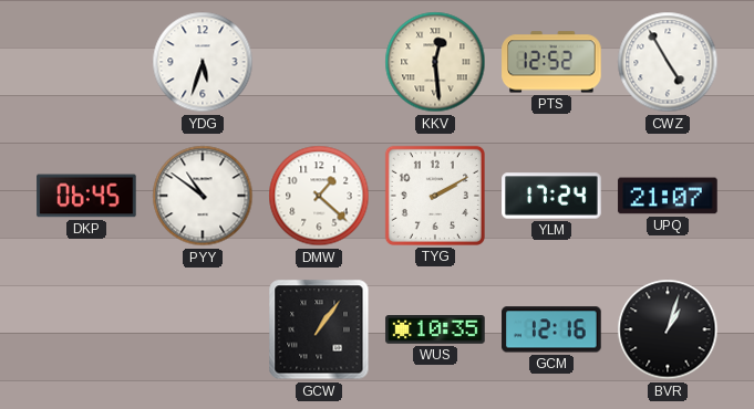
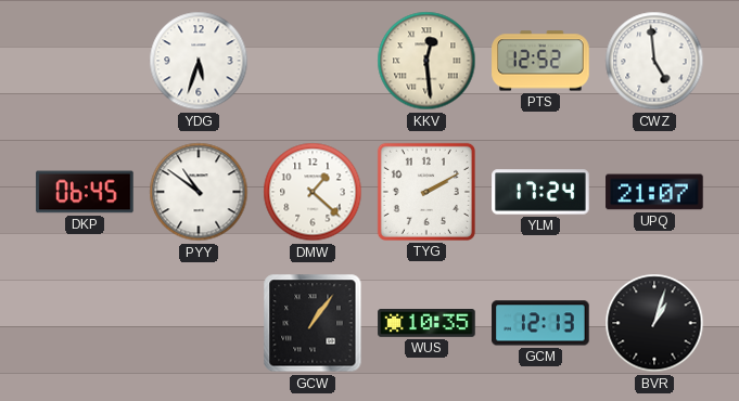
CWZ: 4:55 -> 4:59 (654, 61)
GCM: 12:16 -> 12:13 (540, 323)
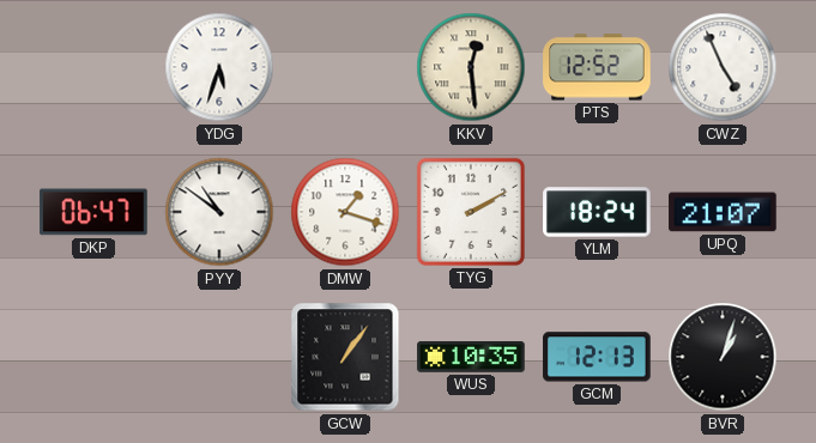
CWZ: 4:59 -> 4:56 (723, 67)
DKP: 06:45 -> 06:47 (93, 212)
DMW: 1:22 -> 1:18 (345, 212)
YLM: 17:24 -> 18:24 (597, 212)
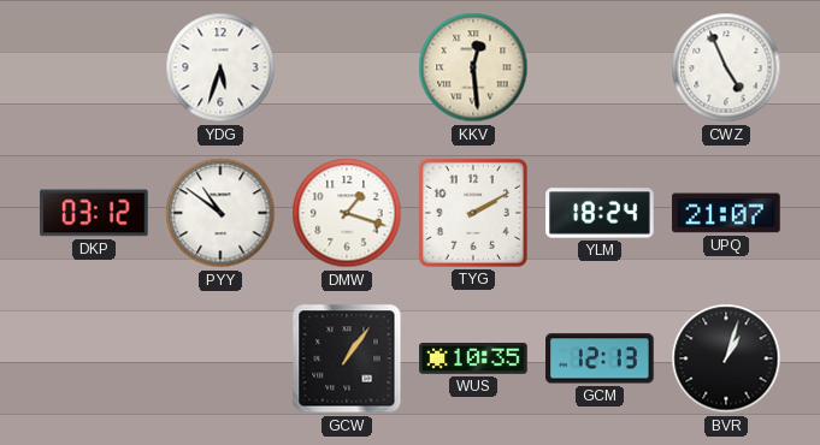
PTS: 12:52 -> none (597, 67)
DKP: 06:47 -> 03:12 (94, 213)
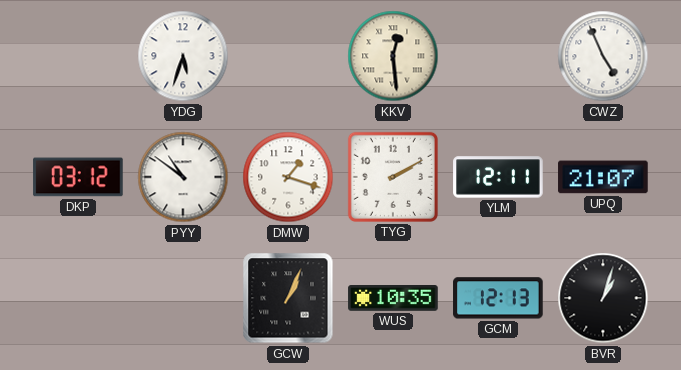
YLM: 18:24 -> 12:11 (498, 177)
GCW: 1:06 -> 1:04 (288, 298)
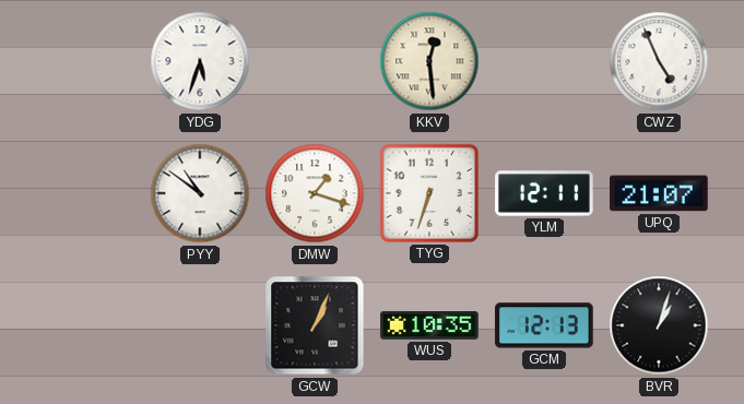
DKP: 03:12 -> none (78, 177)
TYG: 2:10 -> 6:33 (429, 193)
